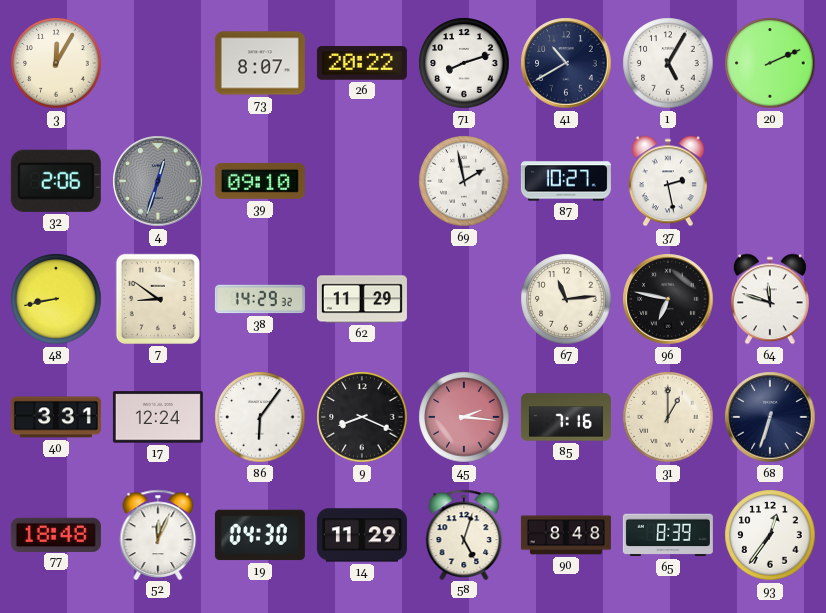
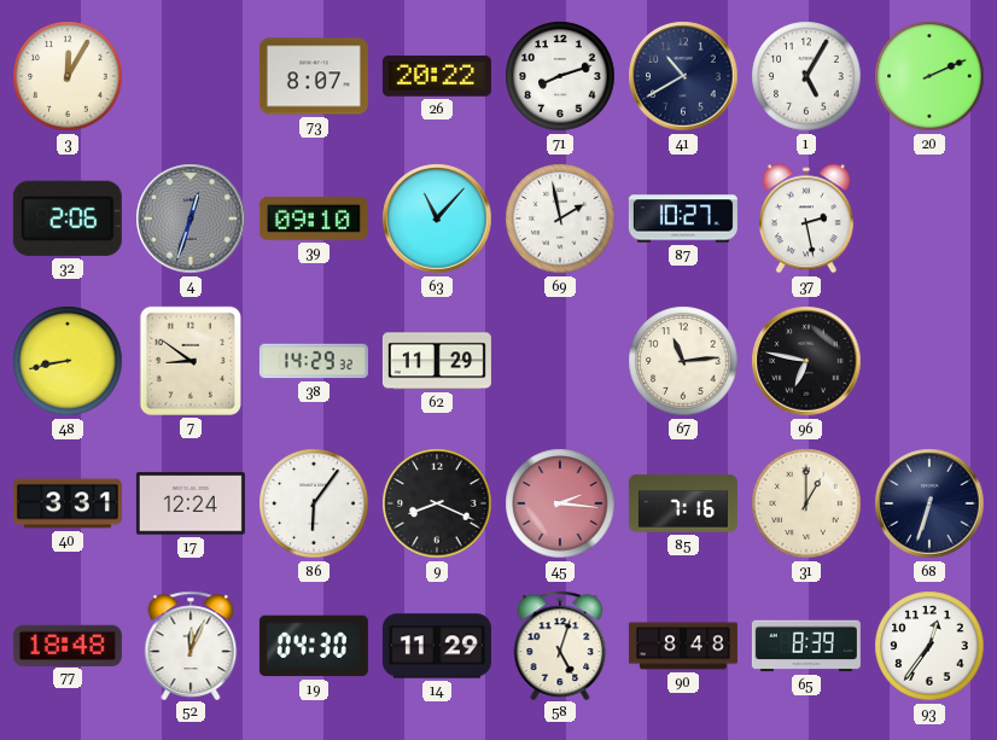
63: none -> 11:07 (437, 218)
64: 11:48 -> none (770, 299)
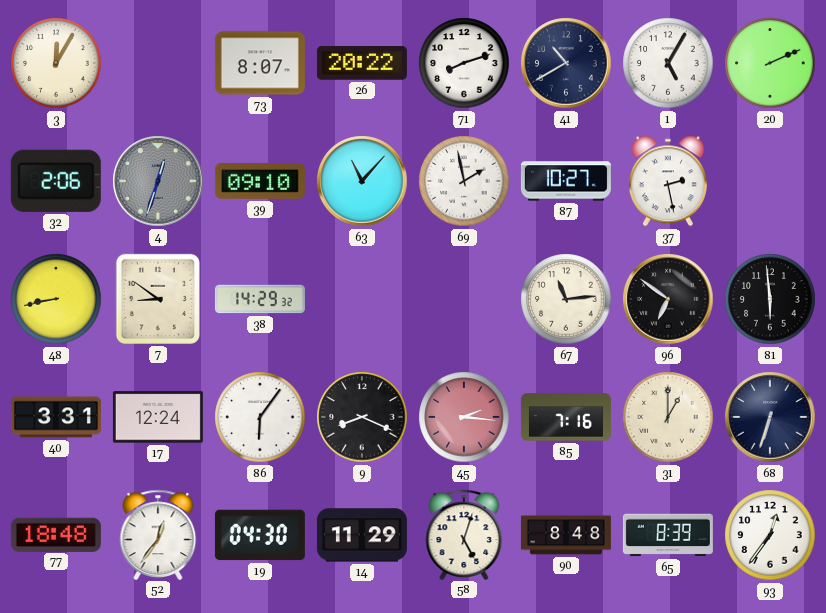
62: 11:29 -> none (437, 361)
96: 6:47 -> 6:51 (668, 299)
81: none -> 5:59 (770, 299)
52: 12:04 -> 12:36 (158, 534)
